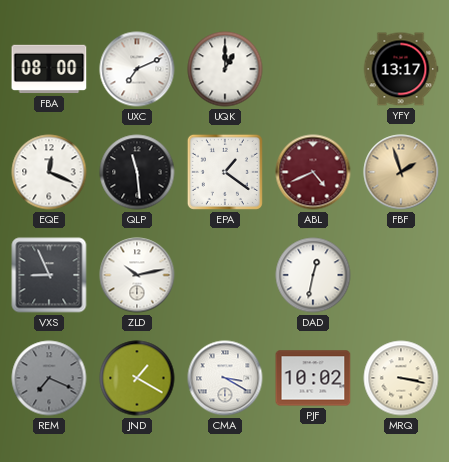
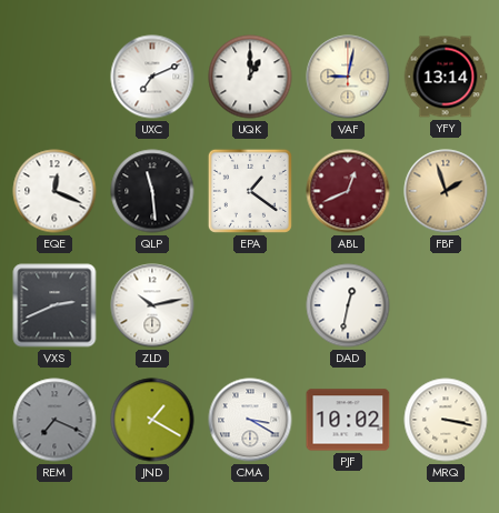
FBA: 08:00 -> none (49, 69)
VAF: none -> 9:02 (348, 77)
YFY: 13:17 -> 13:14 (446, 77)
ABL: 4:41 -> 12:41 (348, 191)
VXS: 8:56 -> 2:41 (54, 305)
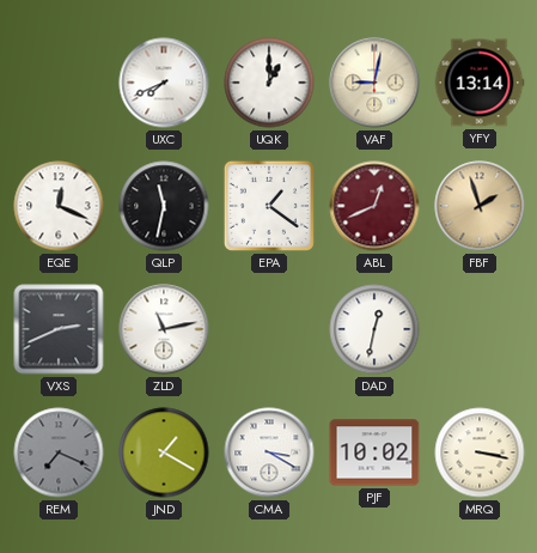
UXC: 7:11 -> 7:41 (164, 83)
QLP: 11:29 -> 11:32 (164, 206)
ZLD: 10:13 -> 11:13 (164, 329)
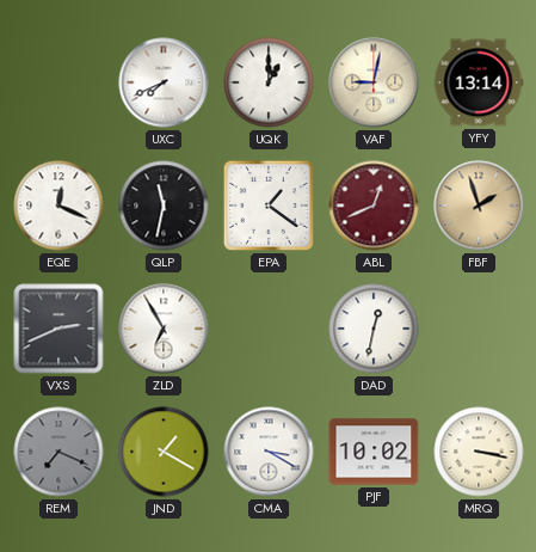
ZLD: 11:13 -> 6:55 (164, 329)
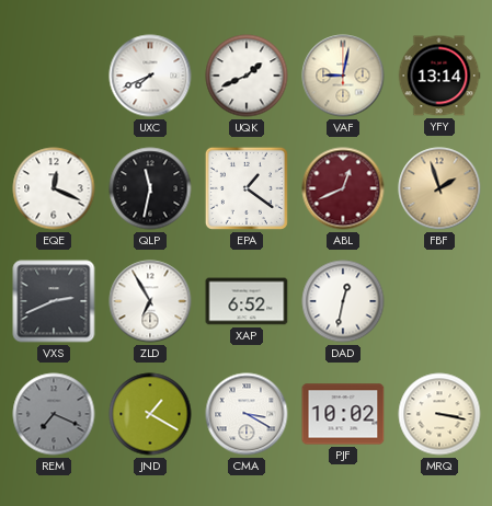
UQK: 1:00 -> 1:41 (247, 76)
XAP: none -> 6:52 (247, 301)
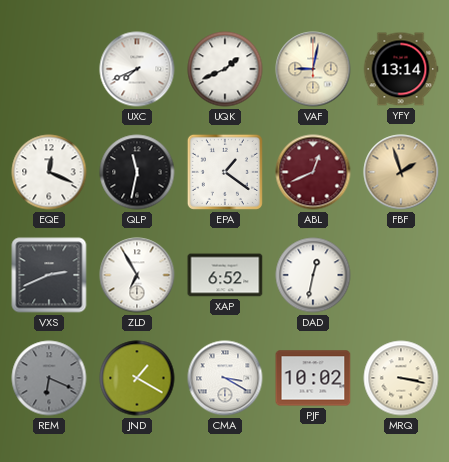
REM: 7:19 -> 6:19 (49, 378)
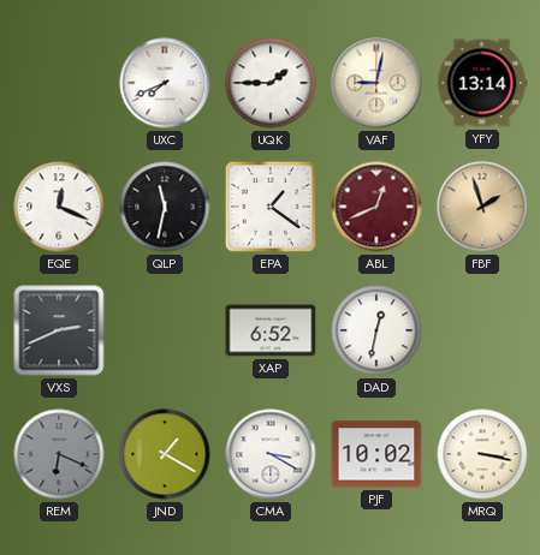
UQK: 1:41 -> 1:45 (271, 83)
ZLD: 6:55 -> none (137, 275)
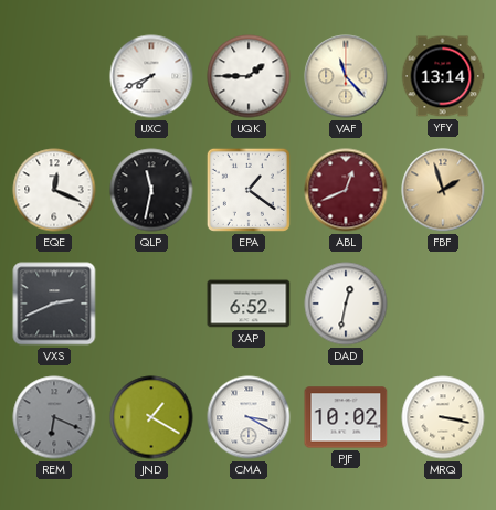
VAF: 9:02 -> 11:23 (346, 76)
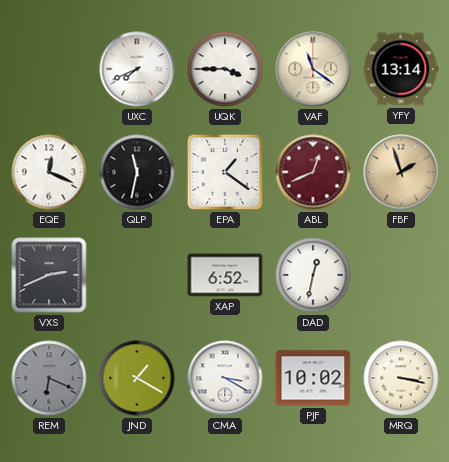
UQK: 1:45 -> 3:45 (225, 69)
VAF: 11:23 -> 11:21 (313, 69)
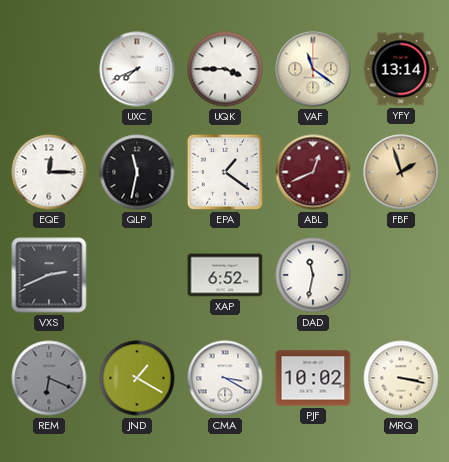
EQE: 12:19 -> 12:15 (49, 172)
DAD: 12:32 -> 11:32 (313, 275)
